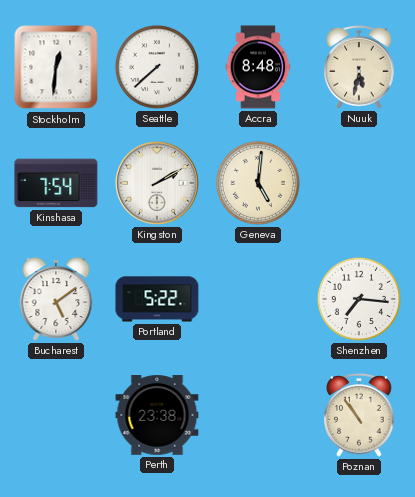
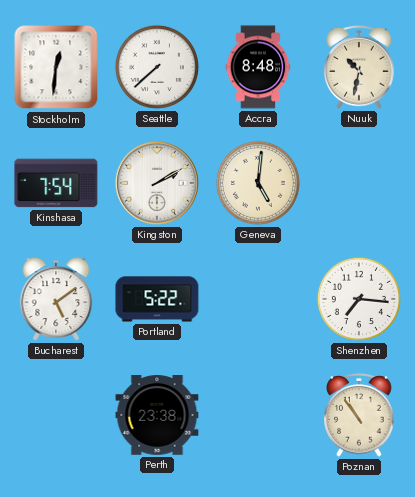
Nuuk: 5:32 -> 10:32 (359, 68)
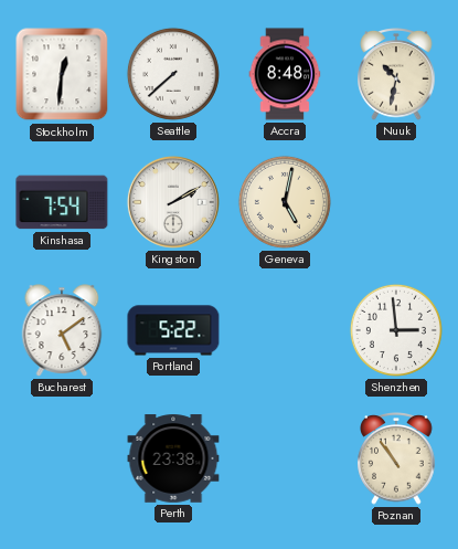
Geneva: 5:01 -> 5:02 (285, 202)
Shenzhen: 7:16 -> 2:59 (396, 330)
